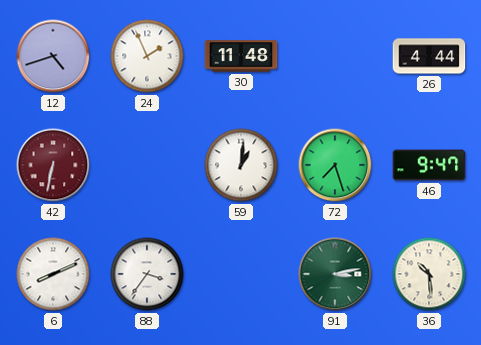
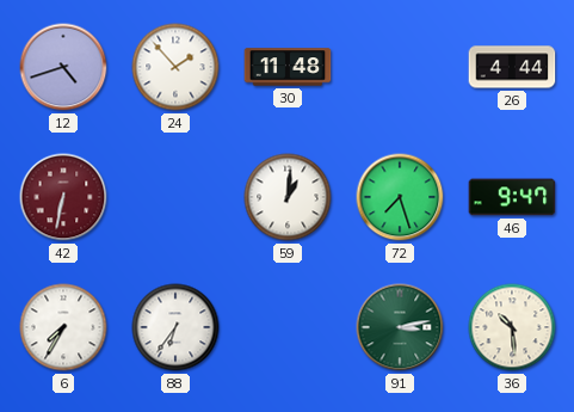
24: 1:56 -> 1:53 (175, 67)
6: 8:11 -> 7:35 (63, 327)
88: 3:36 -> 6:36 (175, 327)
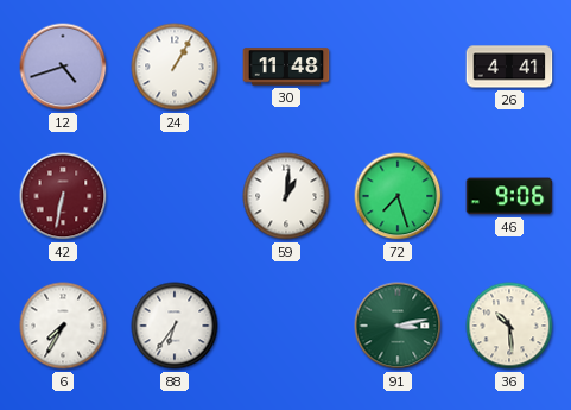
24: 1:53 -> 1:05 (175, 67)
26: 4:44 -> 4:41 (509, 67)
46: 9:47 -> 9:06 (509, 196)
